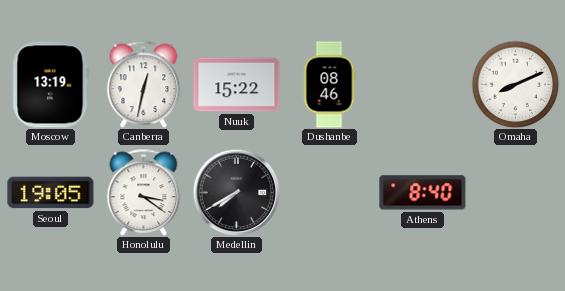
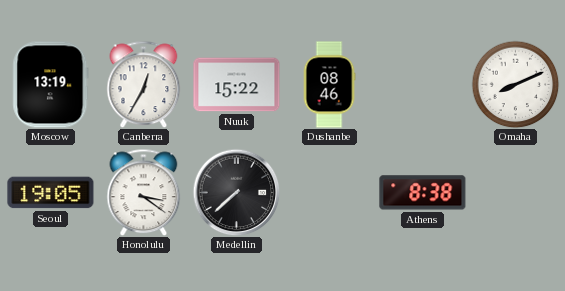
Canberra: 12:32 -> 12:35 (144, 84)
Medellin: 7:40 -> 7:38 (236, 192)
Athens: 8:40 -> 8:38 (423, 193)
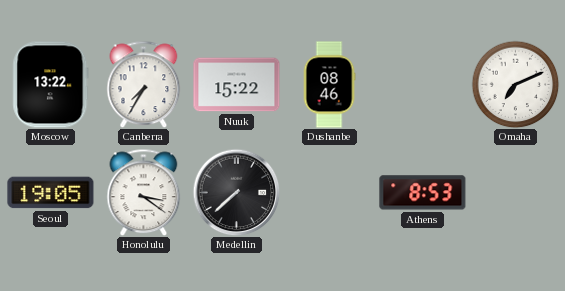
Moscow: 13:19 -> 13:22 (51, 85)
Canberra: 12:35 -> 7:35 (144, 84)
Omaha: 8:11 -> 7:11 (515, 84)
Athens: 8:38 -> 8:53 (423, 193)
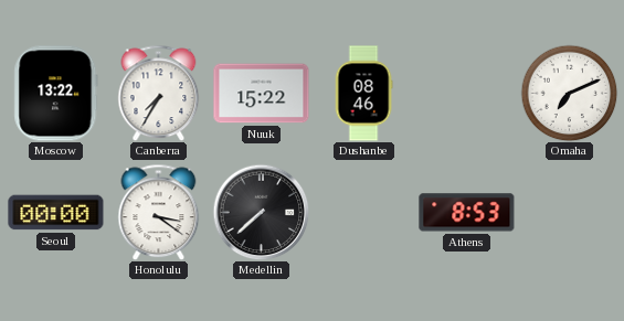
Seoul: 19:05 -> 00:00 (56, 213)
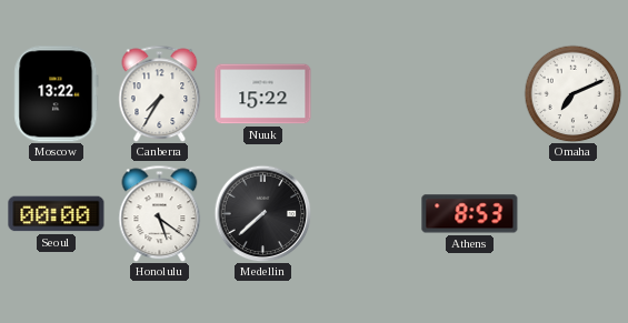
Dushanbe: 08:46 -> none (363, 94)
Honolulu: 3:21 -> 5:21 (160, 213)
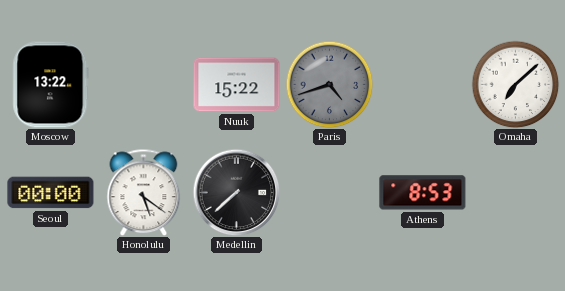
Canberra: 7:35 -> none (160, 93)
Paris: none -> 4:42 (329, 84)
Omaha: 7:11 -> 7:08 (515, 84)
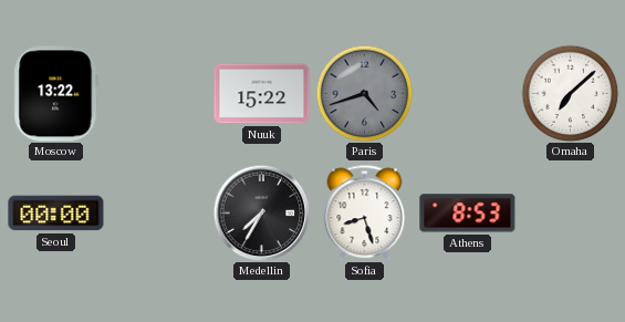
Honolulu: 5:21 -> none (144, 192)
Medellin: 7:38 -> 7:35 (261, 212)
Sofia: none -> 8:27 (365, 212)
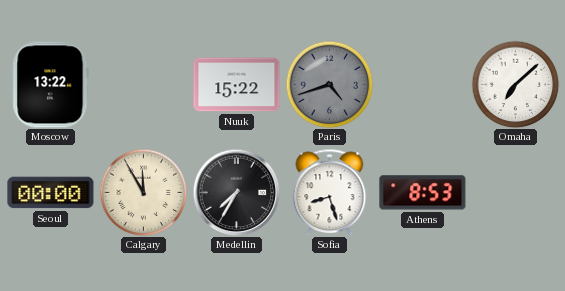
Calgary: none -> 11:55 (143, 192)
